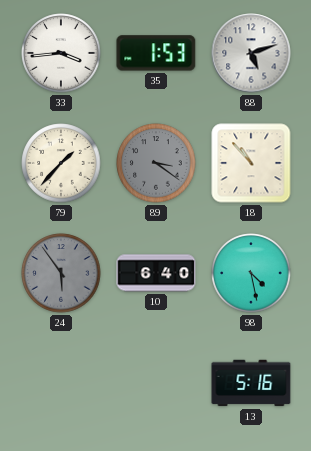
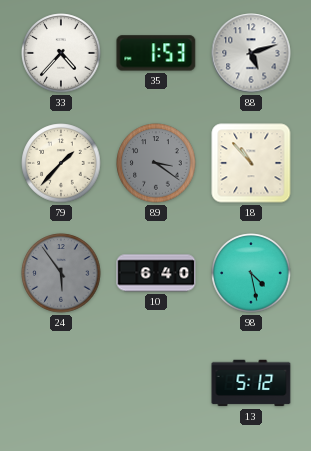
33: 3:44 -> 4:37 (61, 53)
13: 5:16 -> 5:12 (251, 383)
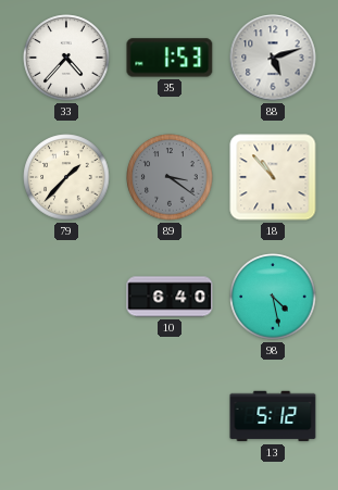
24: 5:54 -> none (61, 273)
